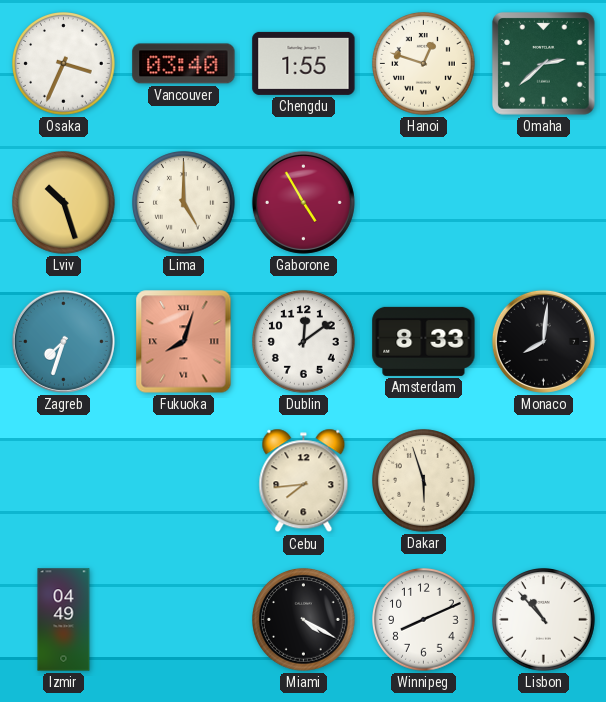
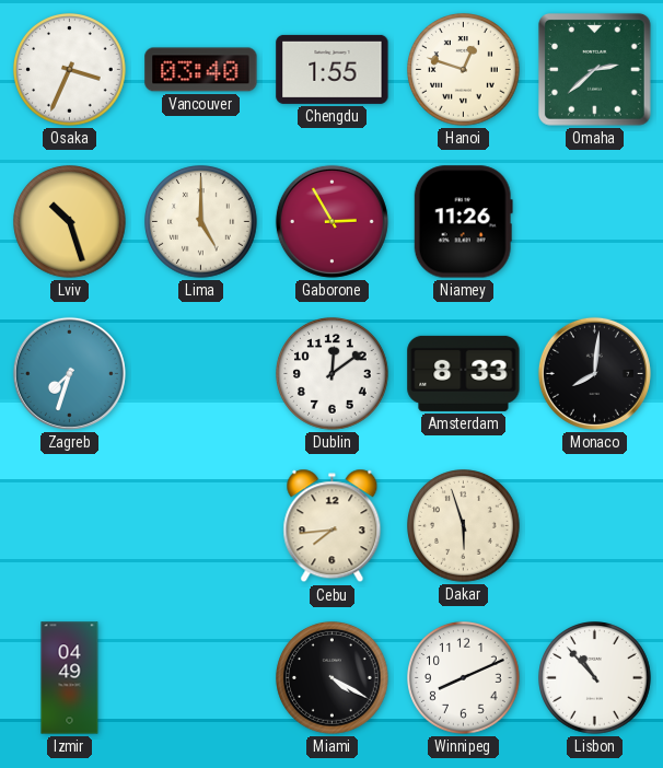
Gaborone: 4:55 -> 2:55 (331, 221)
Niamey: none -> 11:26 (463, 222)
Fukuoka: 8:03 -> none (184, 342)
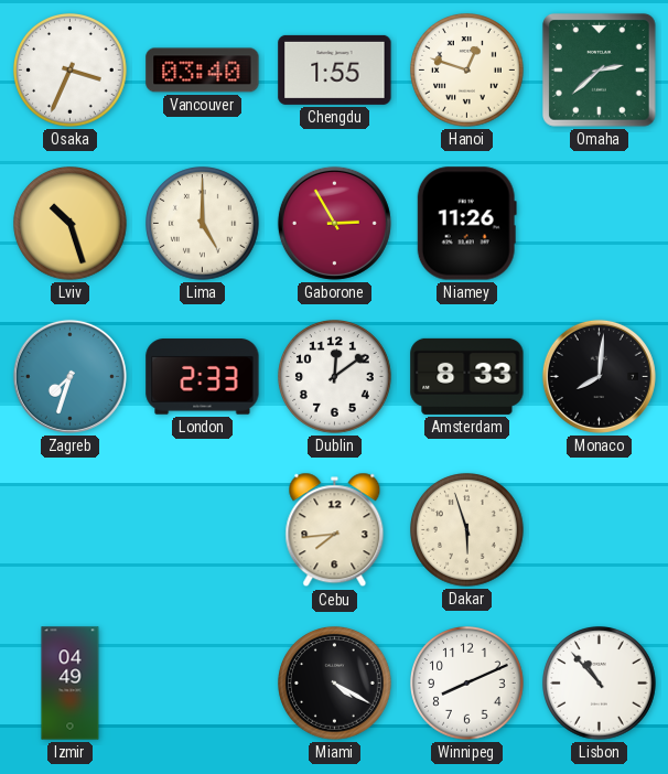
London: none -> 2:33 (203, 377)
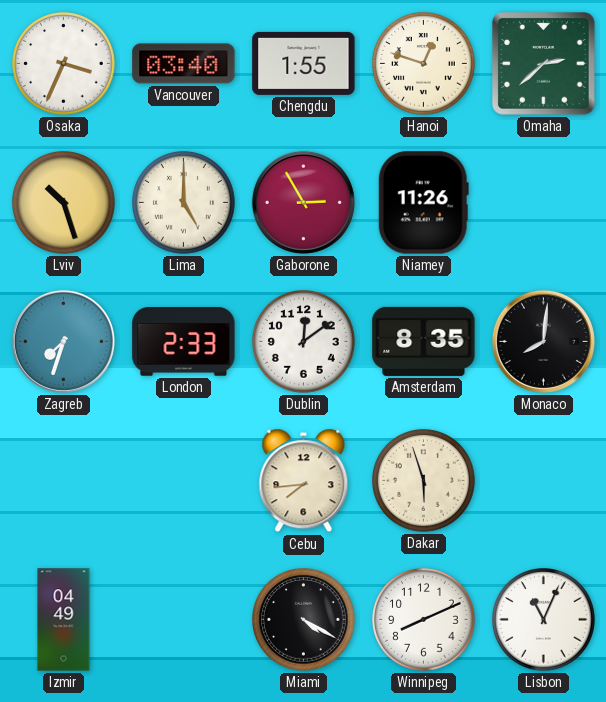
Amsterdam: 8:33 -> 8:35 (424, 341)
Lisbon: 10:53 -> 11:04 (544, 620)
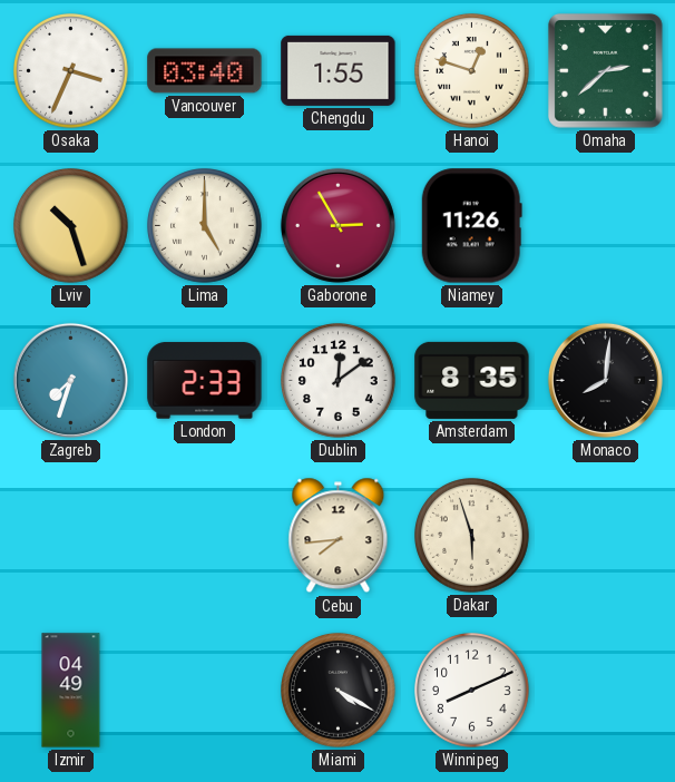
Lisbon: 11:04 -> none (544, 620)
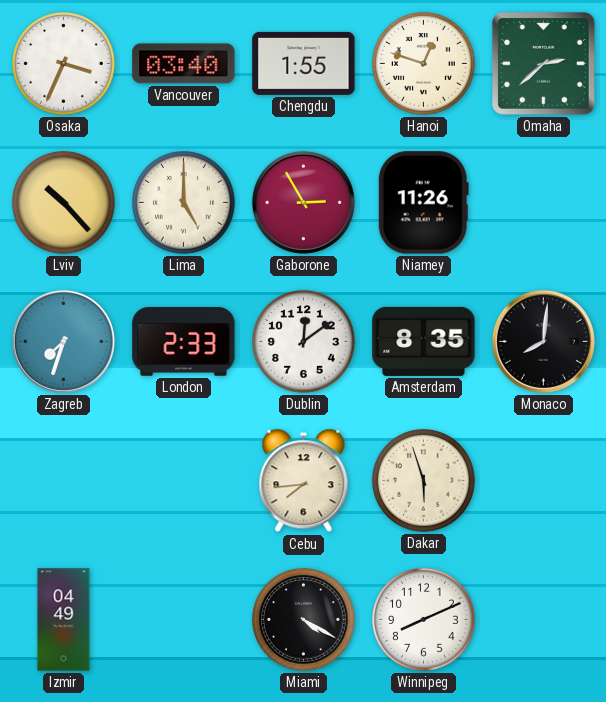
Lviv: 10:27 -> 10:23 (64, 203)
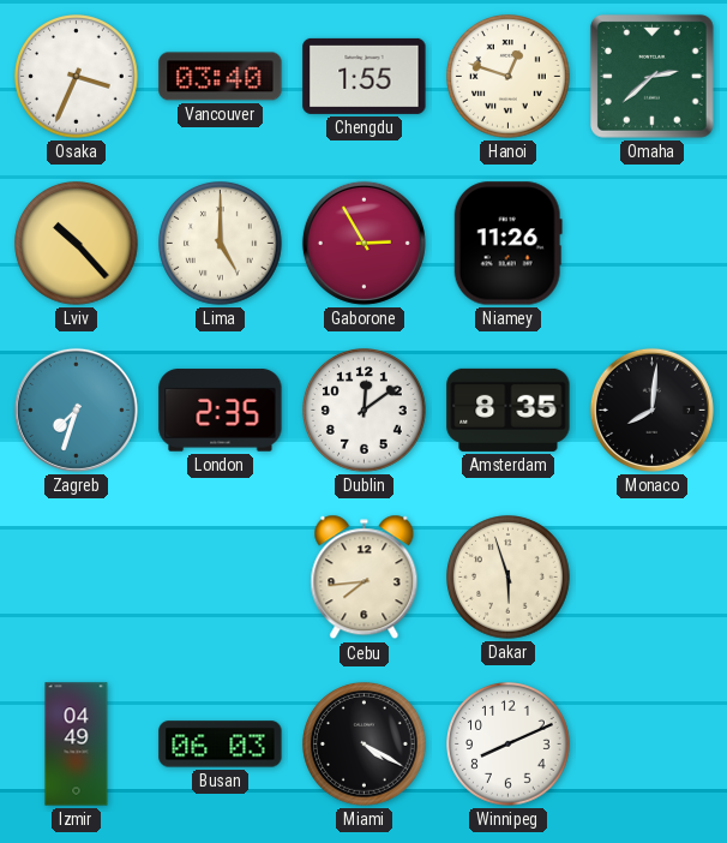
London: 2:33 -> 2:35 (221, 411)
Busan: none -> 06:03 (221, 745)
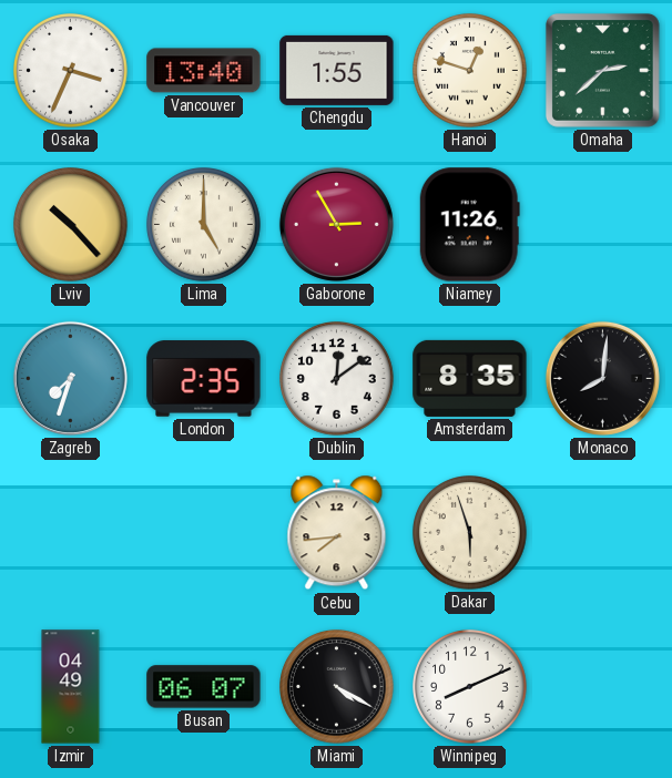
Vancouver: 03:40 -> 13:40 (204, 71)
Busan: 06:03 -> 06:07 (204, 687)
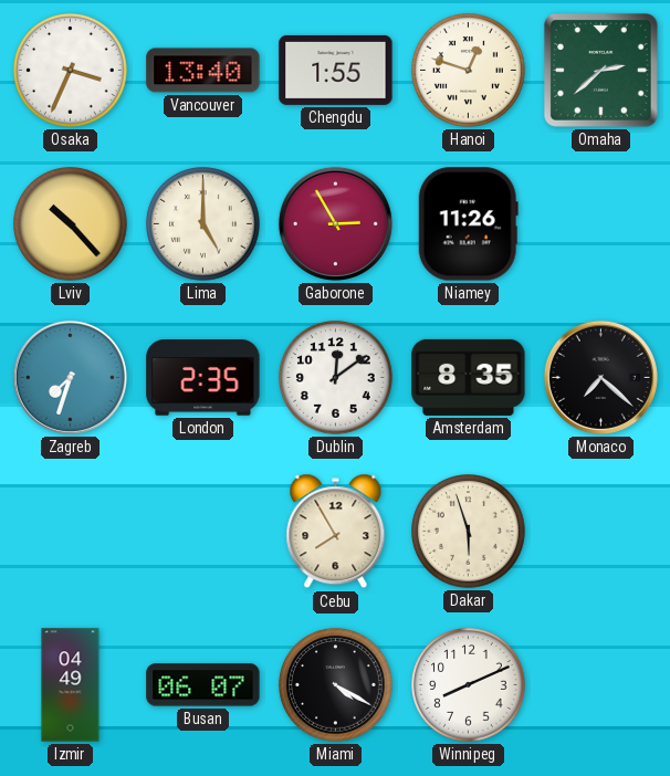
Monaco: 8:01 -> 7:22 (600, 377)
Cebu: 7:44 -> 7:55 (336, 532)
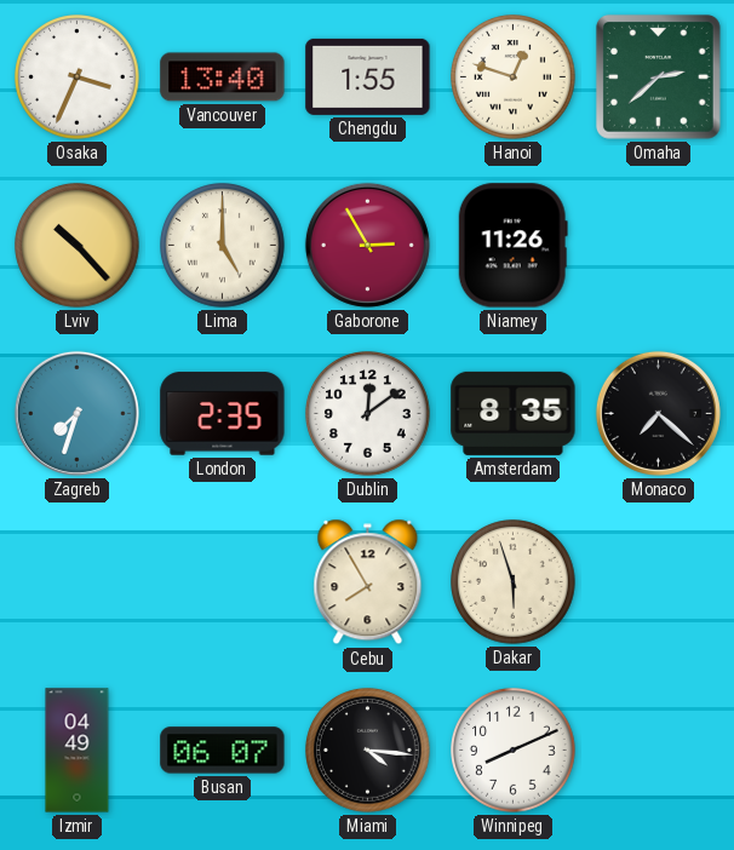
Miami: 4:20 -> 4:16 (368, 751)
